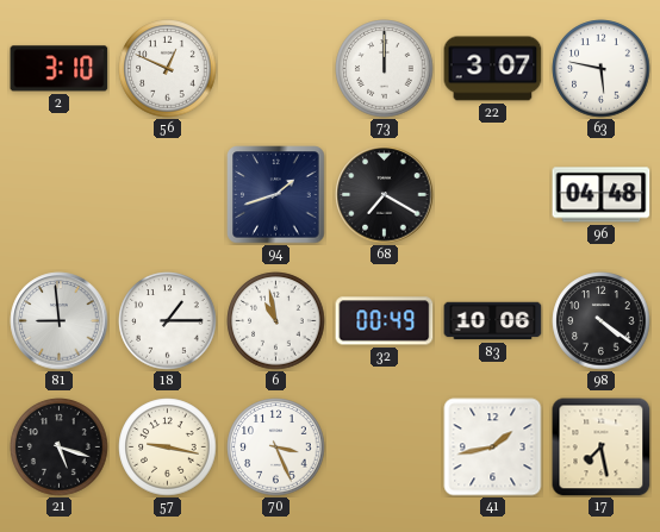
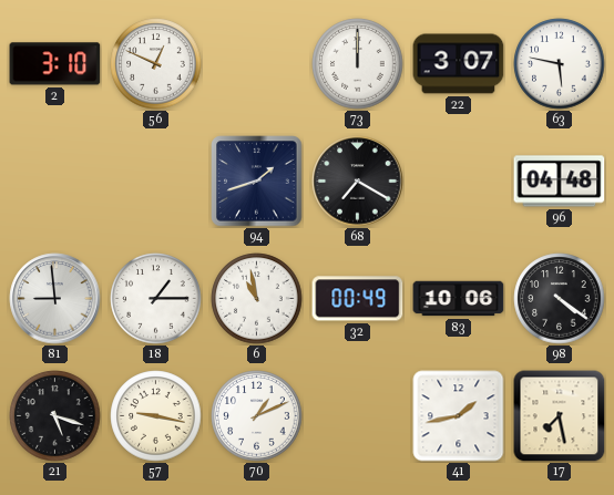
70: 3:26 -> 1:11 (257, 416)
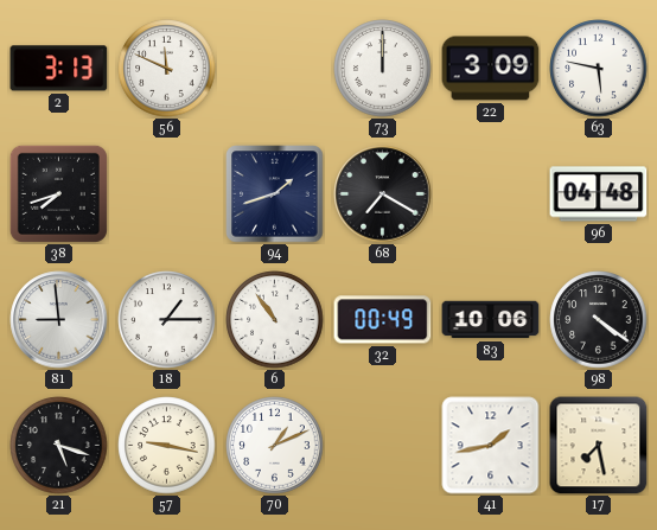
2: 3:10 -> 3:13 (59, 69)
56: 12:49 -> 11:49 (167, 69)
22: 3:07 -> 3:09 (491, 69)
38: none -> 7:42 (58, 193)
6: 10:58 -> 10:54 (275, 320)
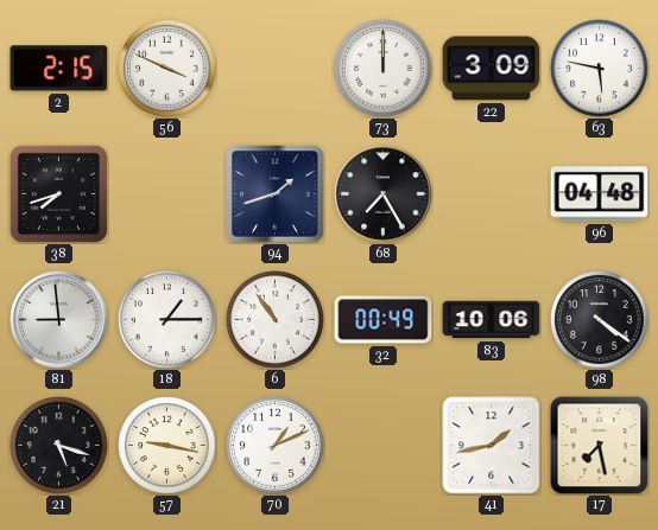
2: 3:13 -> 2:15 (59, 69)
56: 11:49 -> 3:49 (167, 69)
68: 7:20 -> 7:25 (384, 194)
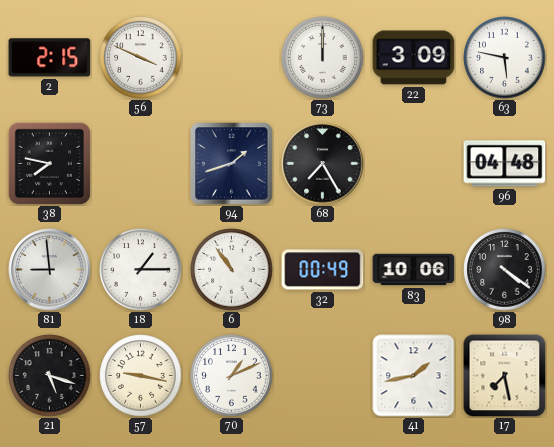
38: 7:42 -> 7:47 (49, 163)
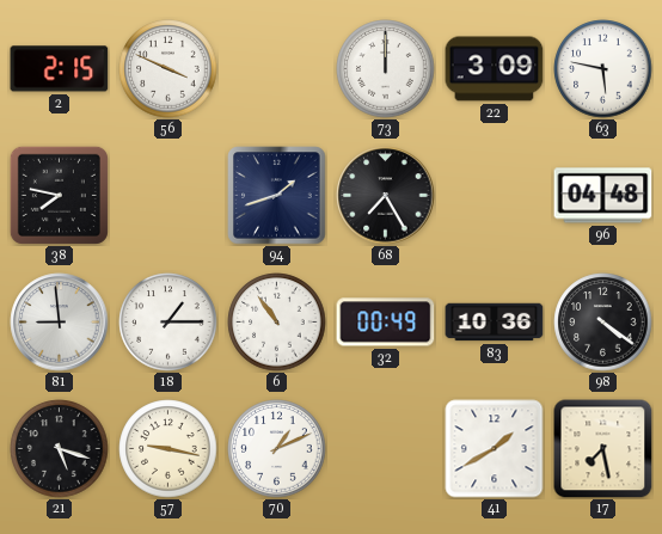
83: 10:06 -> 10:36 (495, 323)
41: 1:43 -> 1:40 (495, 449)
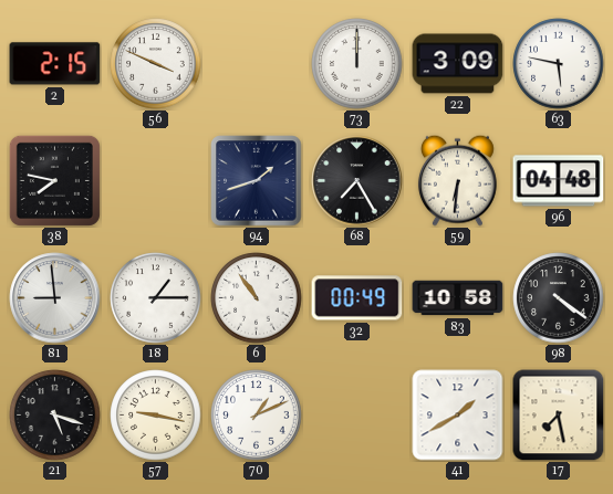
59: none -> 6:31 (457, 180)
83: 10:36 -> 10:58 (458, 298)
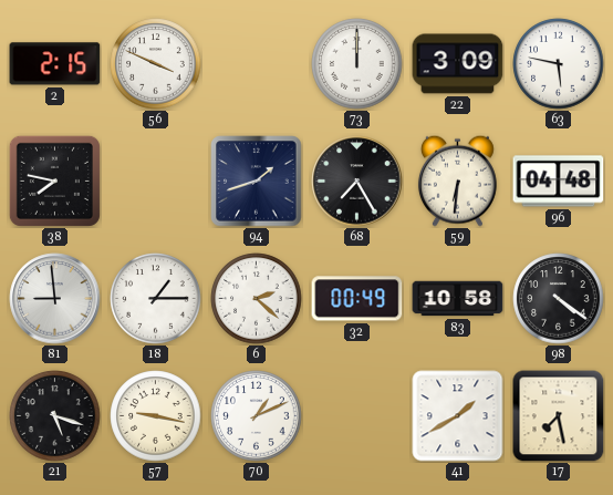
6: 10:54 -> 2:22 (257, 299)
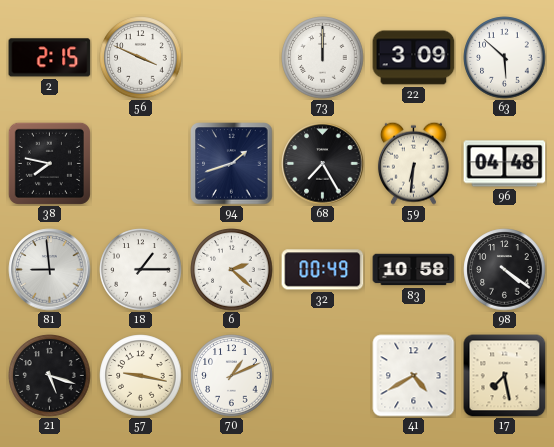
63: 5:47 -> 5:52 (505, 58)
41: 1:40 -> 4:40 (414, 376)
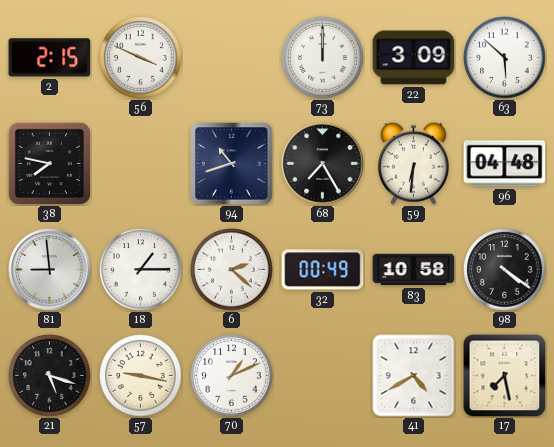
94: 1:42 -> 10:42 (232, 164)
